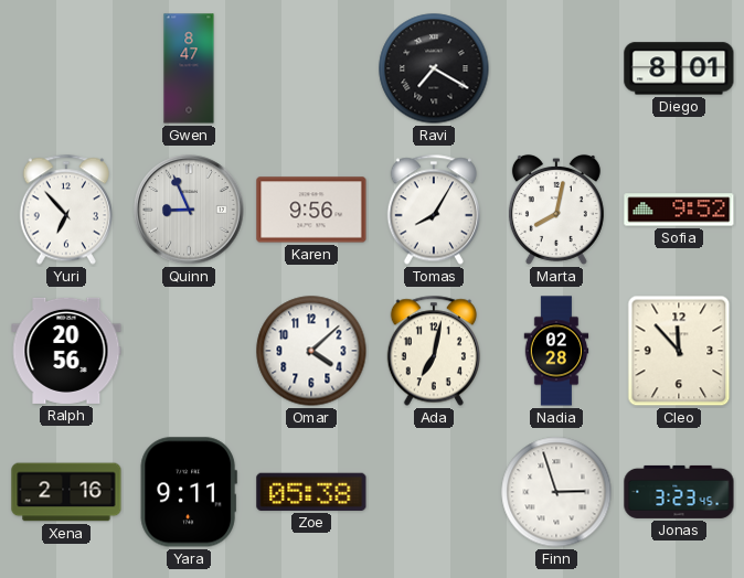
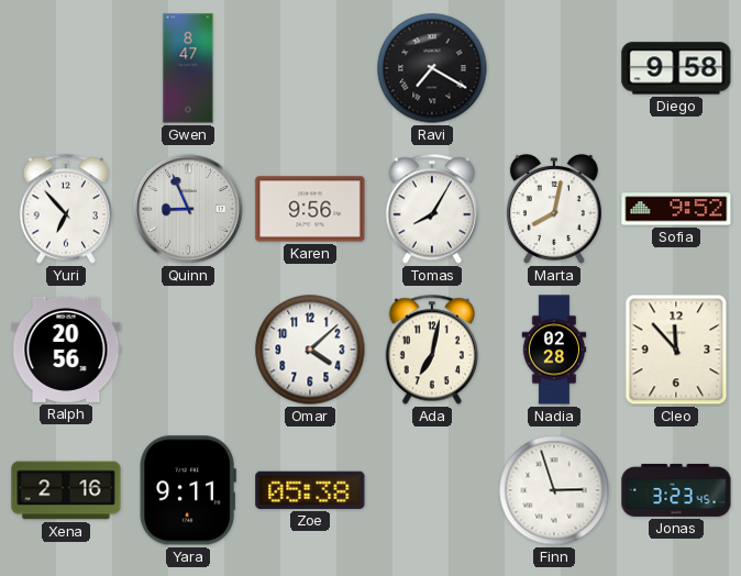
Diego: 8:01 -> 9:58 (676, 68)
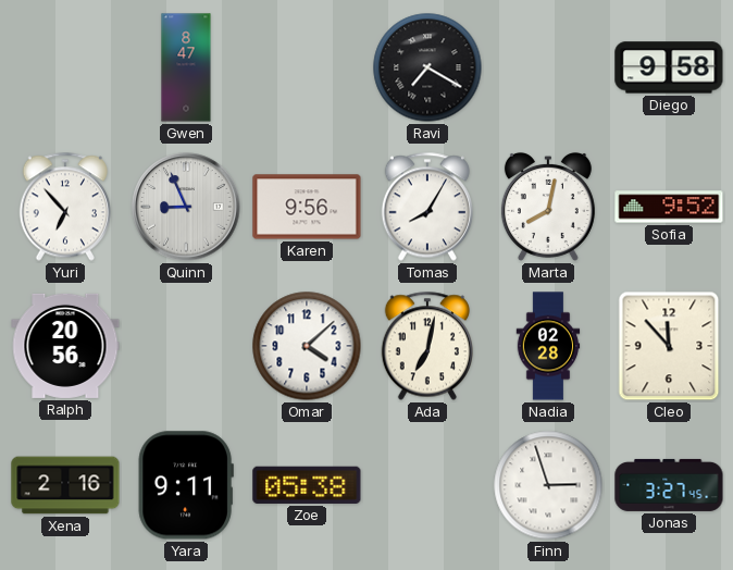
Jonas: 3:23 -> 3:27 (669, 485)
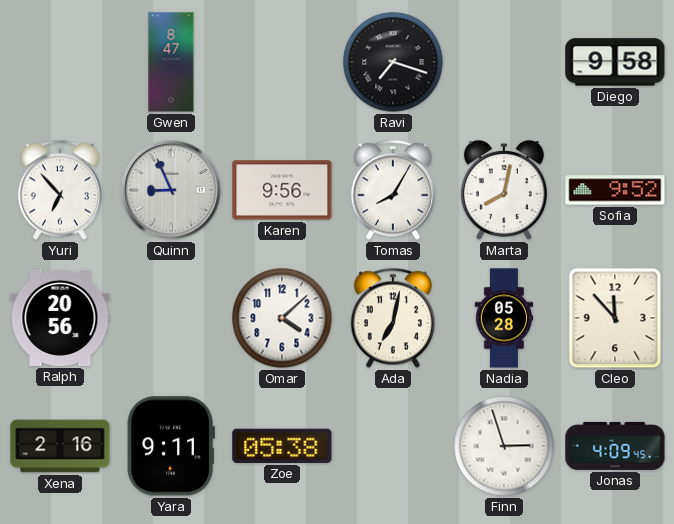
Ravi: 7:20 -> 7:18 (393, 62)
Nadia: 02:28 -> 05:28 (504, 318)
Jonas: 3:27 -> 4:09 (615, 446)
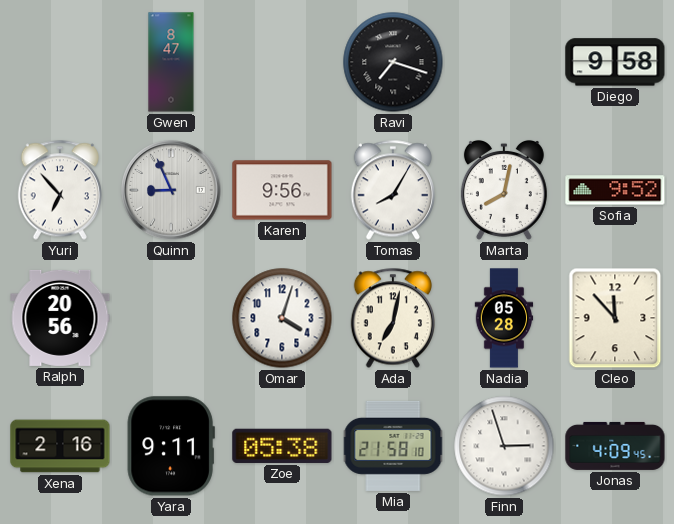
Omar: 4:08 -> 4:03 (282, 318)
Mia: none -> 21:58 (393, 446)
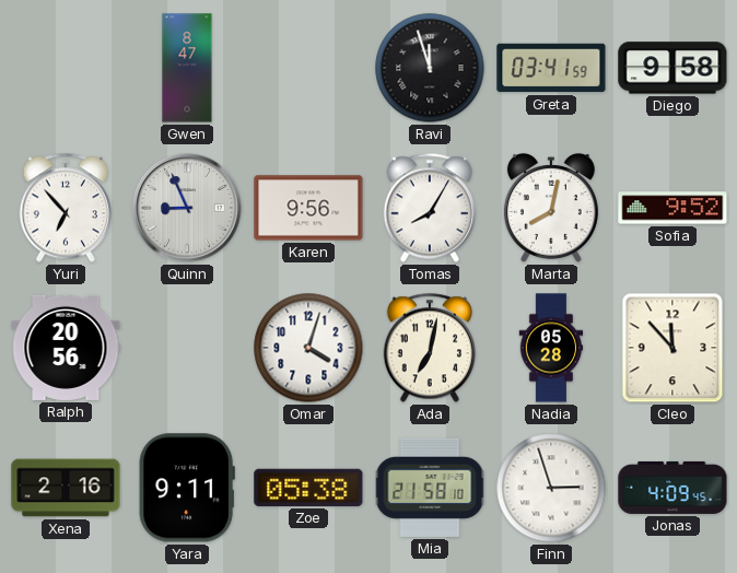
Ravi: 7:18 -> 11:57 (430, 68)
Greta: none -> 03:41 (551, 68)
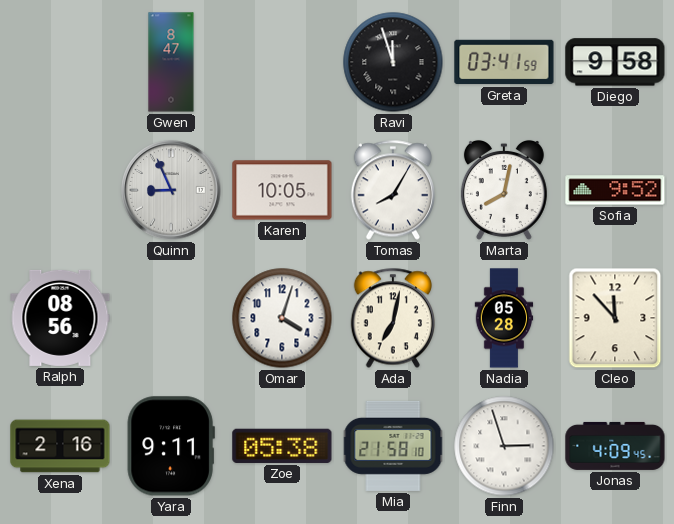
Yuri: 6:53 -> none (65, 208)
Karen: 9:56 -> 10:05 (282, 190)
Ralph: 20:56 -> 08:56 (60, 318)
